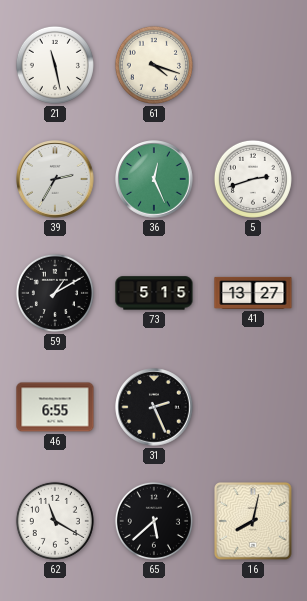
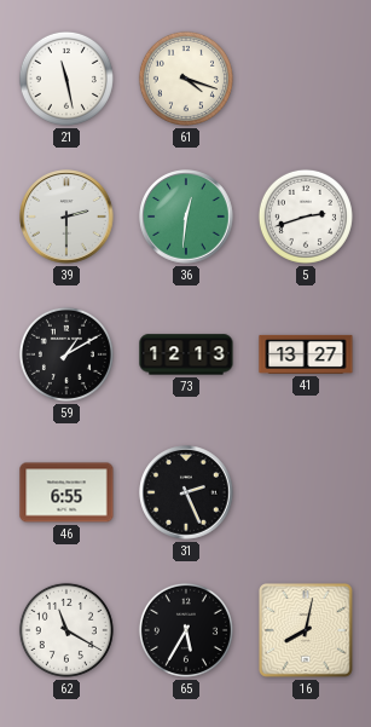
39: 2:35 -> 2:30 (66, 217)
36: 12:26 -> 12:31 (186, 217)
73: 5:15 -> 12:13 (186, 354)
65: 5:38 -> 5:35 (186, 630)
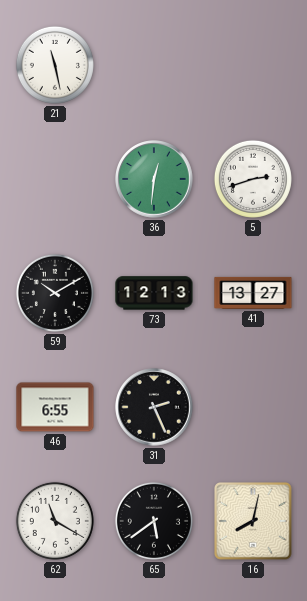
61: 4:18 -> none (186, 79)
39: 2:30 -> none (66, 217)
59: 1:10 -> 10:10 (55, 293)
65: 5:35 -> 5:39 (154, 521)
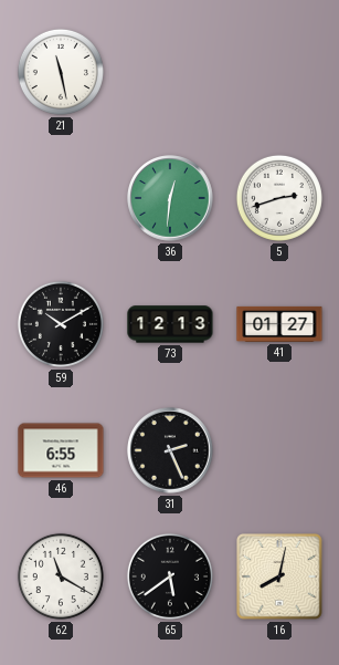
41: 13:27 -> 01:27 (279, 324)
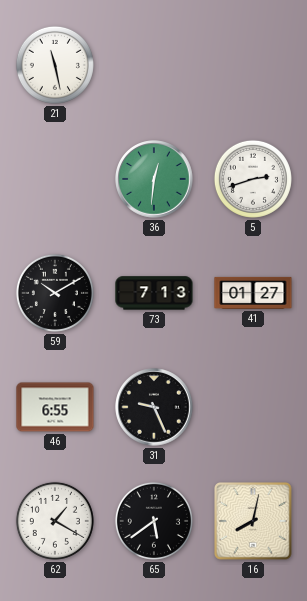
73: 12:13 -> 7:13 (154, 293)
31: 2:26 -> 9:26 (154, 407)
62: 11:20 -> 1:20 (55, 521)
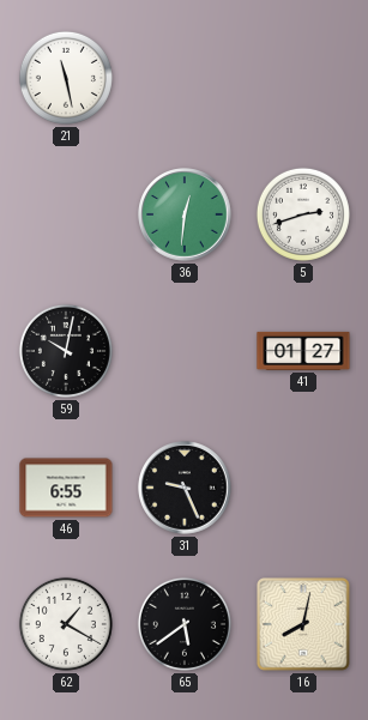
59: 10:10 -> 10:02 (66, 351)
73: 7:13 -> none (154, 293)
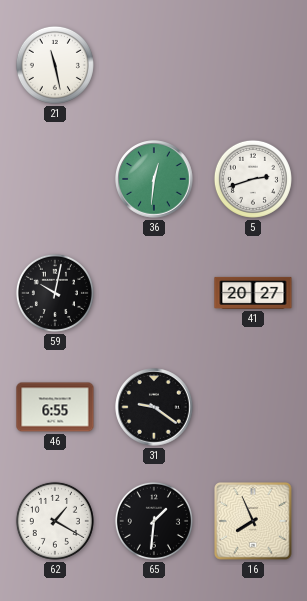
41: 01:27 -> 20:27 (253, 293)
31: 9:26 -> 9:21 (154, 407)
65: 5:39 -> 1:31 (154, 521)
16: 8:02 -> 7:56 (254, 522)
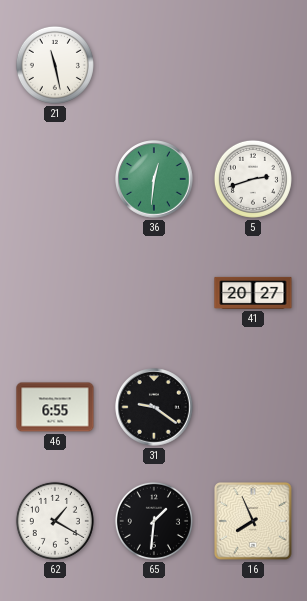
59: 10:02 -> none (55, 293)
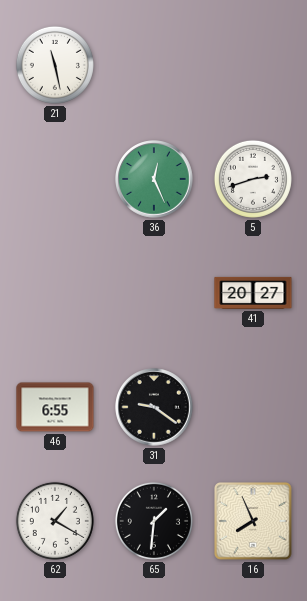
36: 12:31 -> 12:26 (154, 179)
